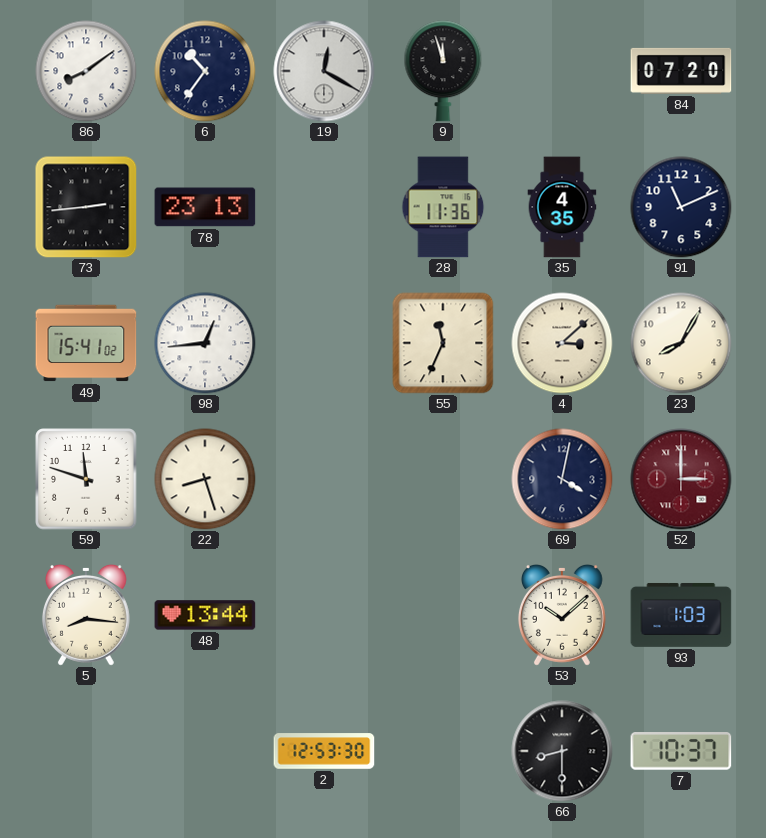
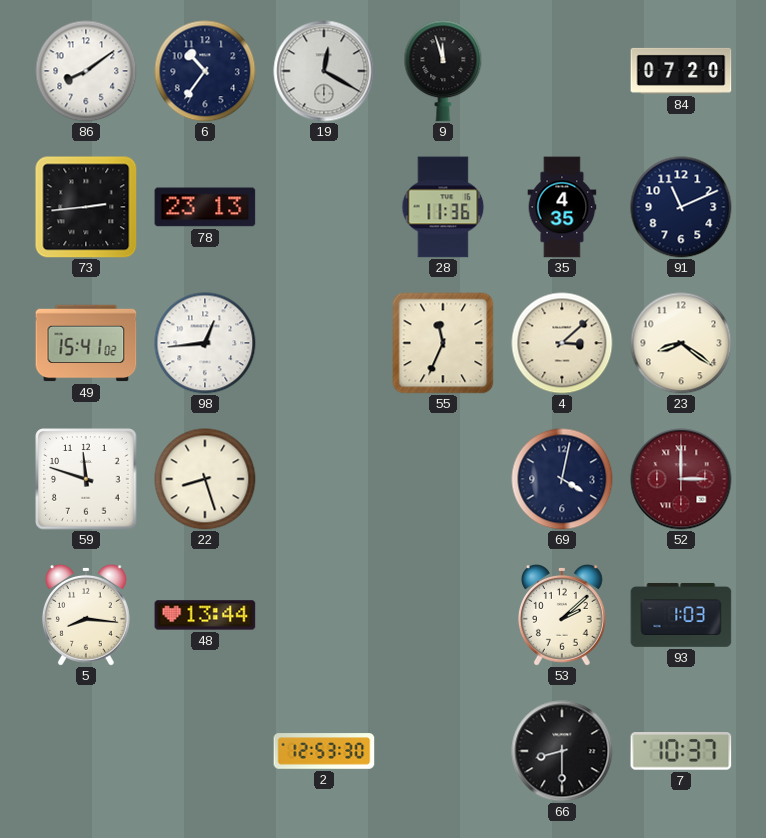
23: 8:05 -> 8:21 (681, 343)
53: 10:08 -> 2:08 (562, 616)
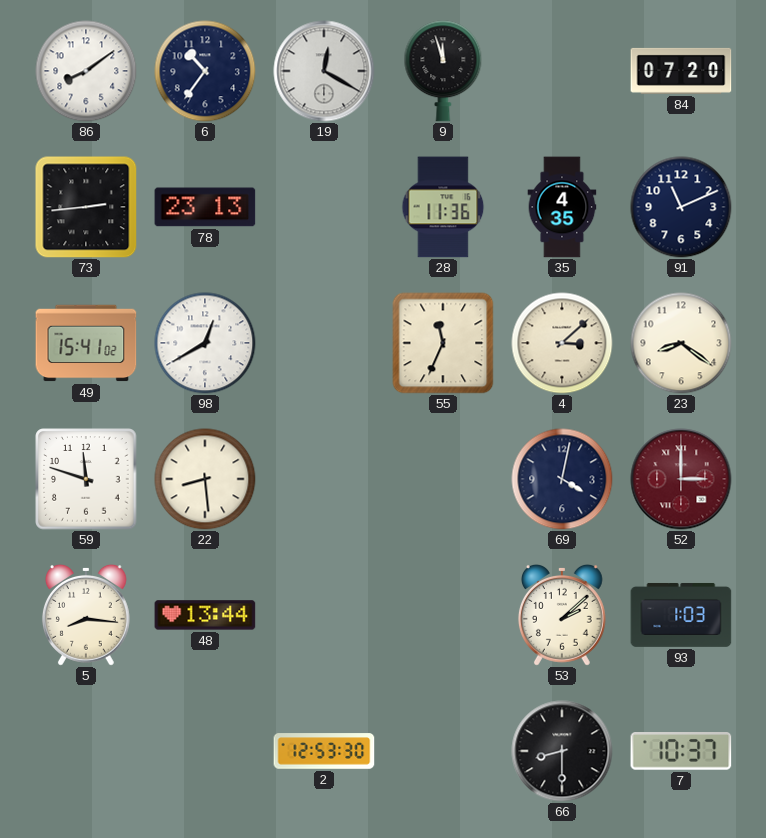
98: 12:44 -> 12:40 (205, 343)
22: 8:27 -> 8:29 (205, 479)
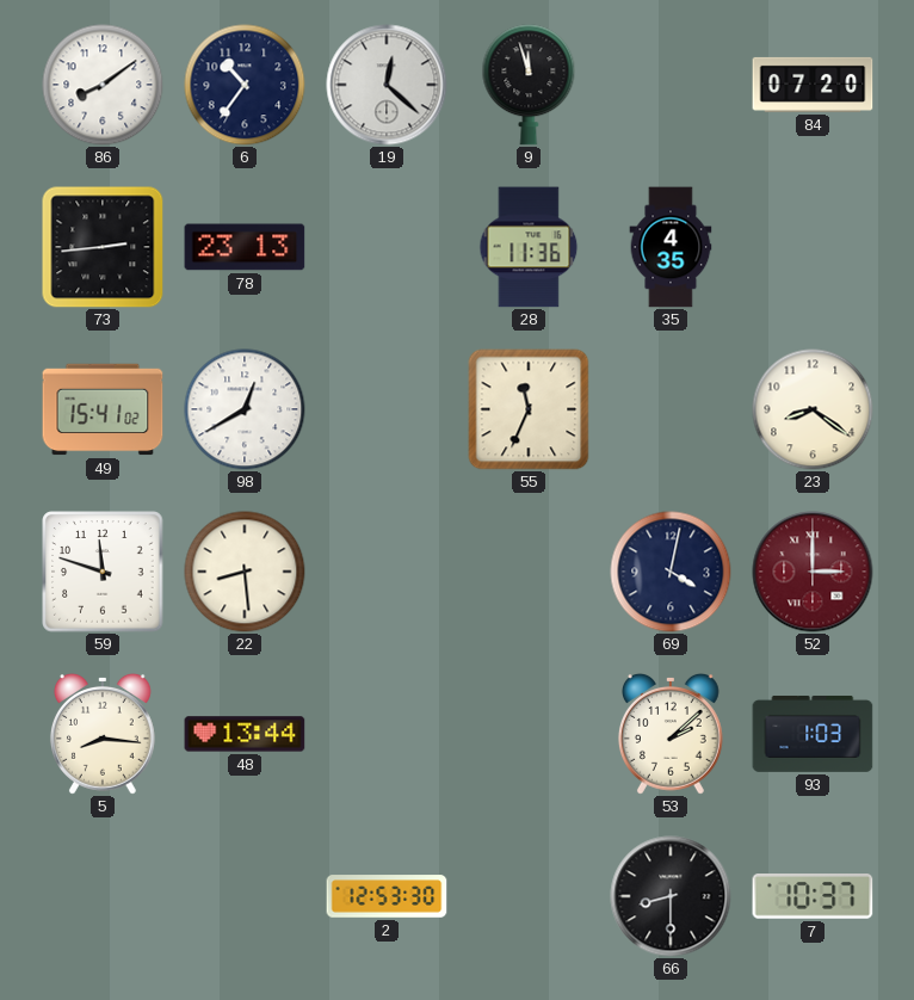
19: 12:20 -> 12:22 (387, 85)
91: 11:11 -> none (681, 207)
4: 3:08 -> none (562, 343)
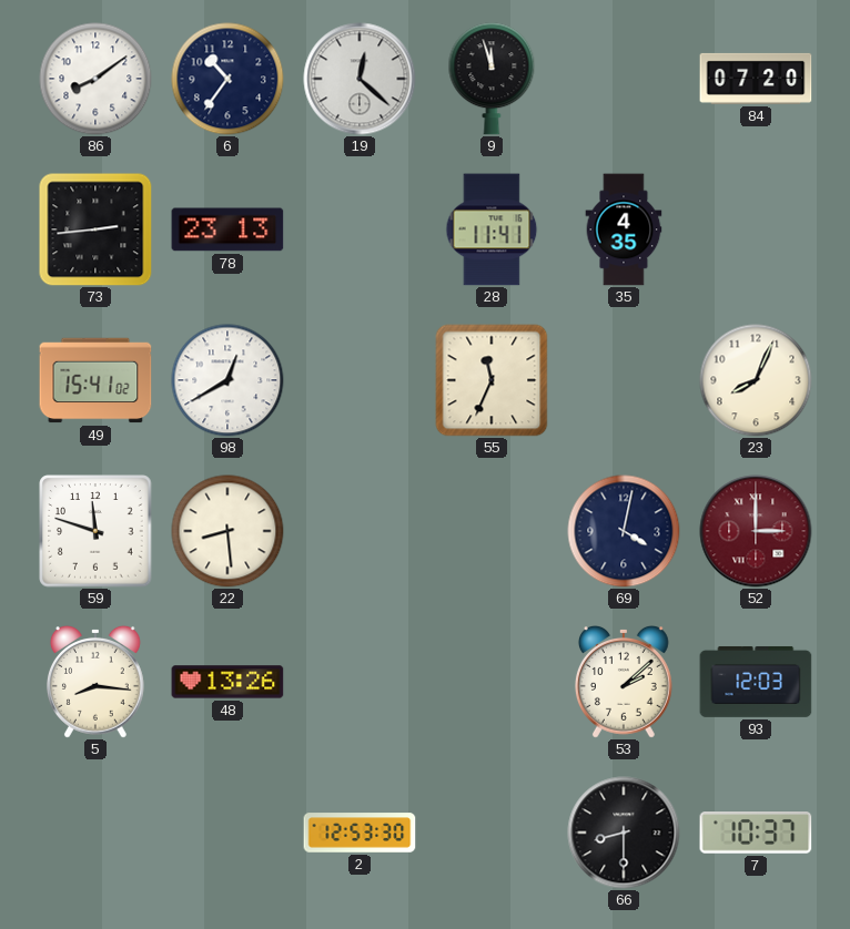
28: 11:36 -> 11:41 (492, 229)
23: 8:21 -> 8:04 (756, 380)
48: 13:44 -> 13:26 (227, 682)
93: 1:03 -> 12:03 (756, 682)
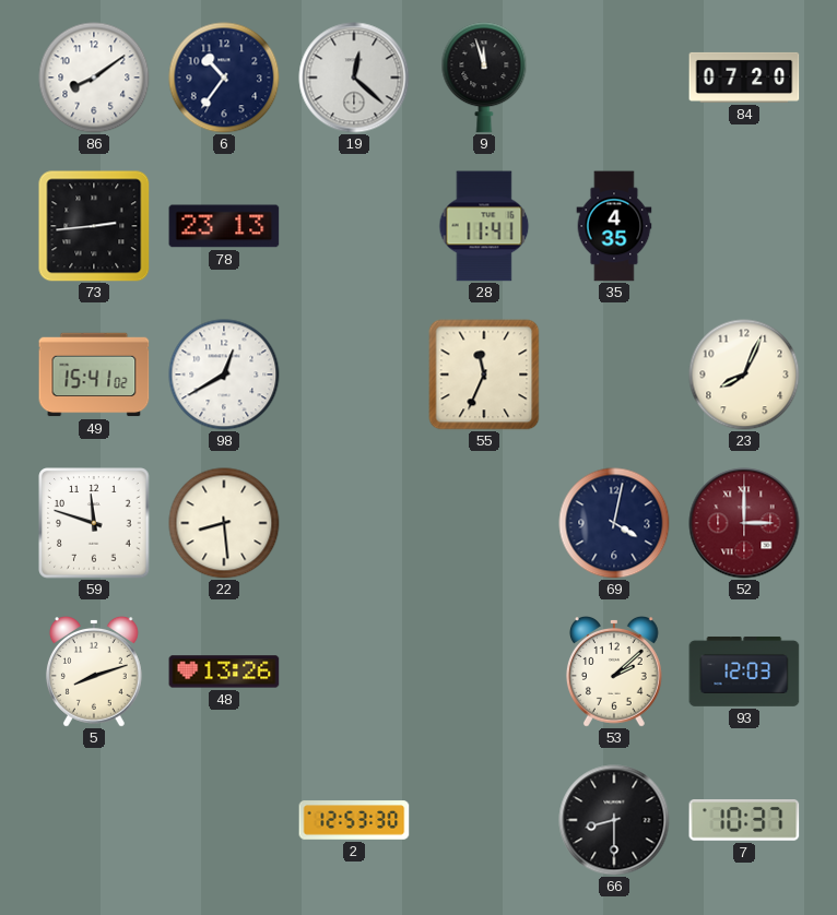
5: 8:16 -> 8:12 (94, 673)
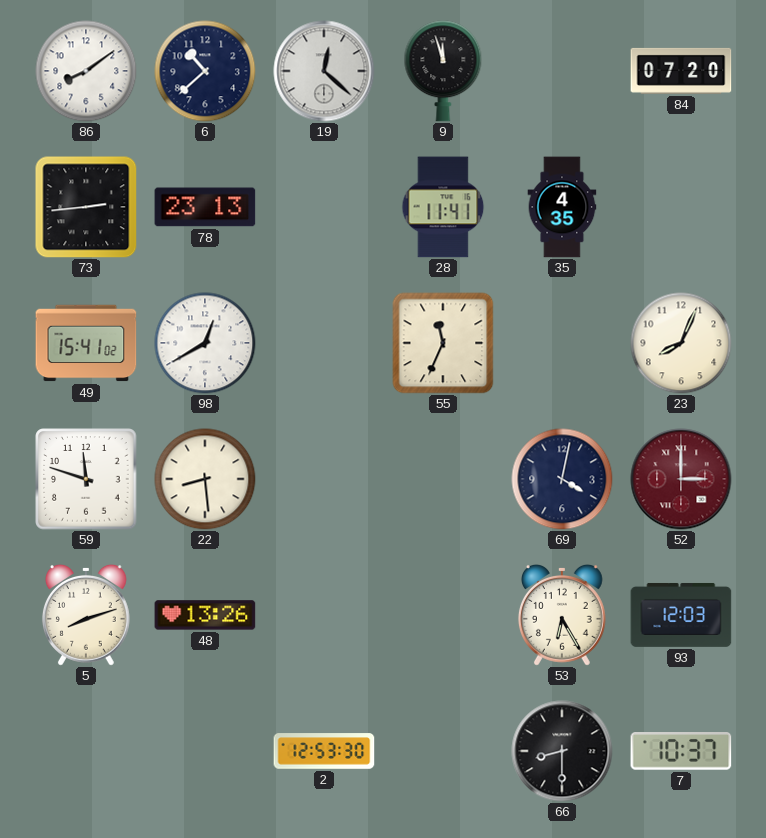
6: 10:36 -> 10:38 (205, 71)
53: 2:08 -> 6:25 (562, 616)
